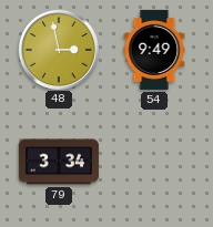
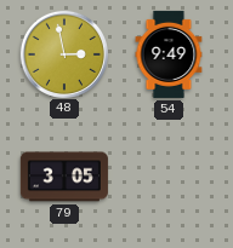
79: 3:34 -> 3:05 (64, 177)
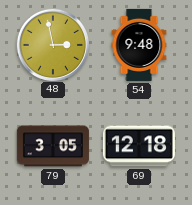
54: 9:49 -> 9:48 (139, 45)
69: none -> 12:18 (139, 146)
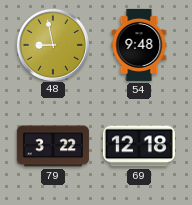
48: 2:58 -> 8:58 (52, 44)
79: 3:05 -> 3:22 (53, 146)
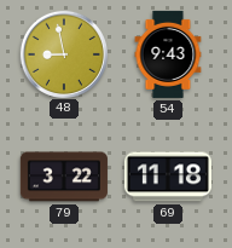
54: 9:48 -> 9:43 (168, 54)
69: 12:18 -> 11:18 (168, 177)
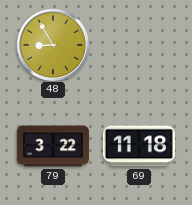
48: 8:58 -> 8:55 (52, 44)
54: 9:43 -> none (168, 54)
